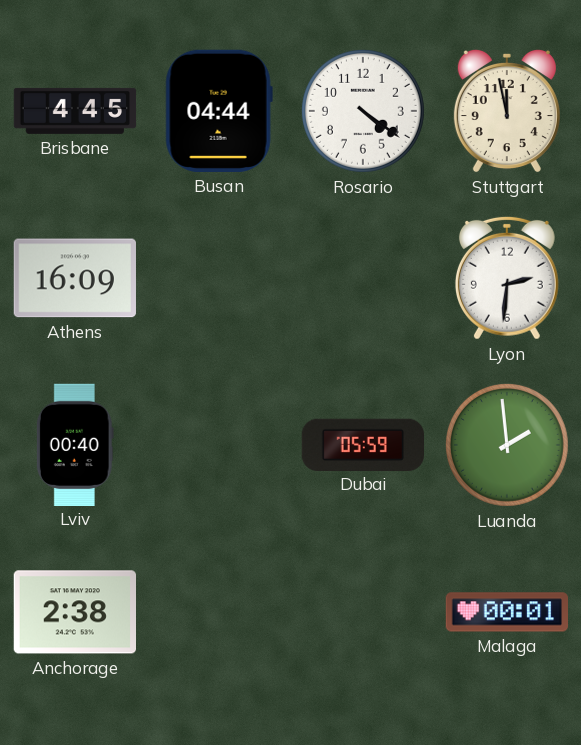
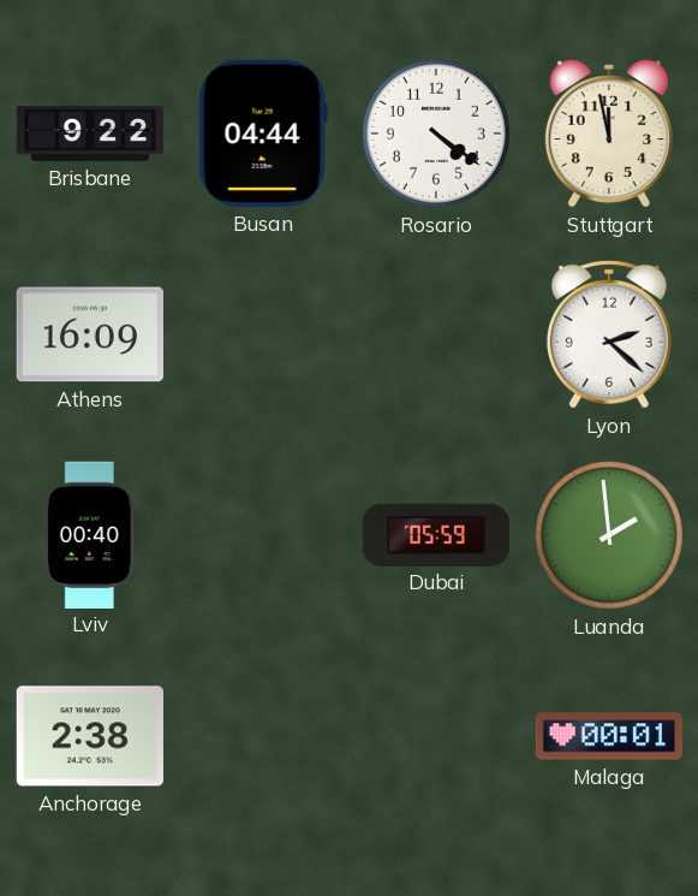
Brisbane: 4:45 -> 9:22 (90, 133)
Lyon: 2:31 -> 2:22 (609, 334)
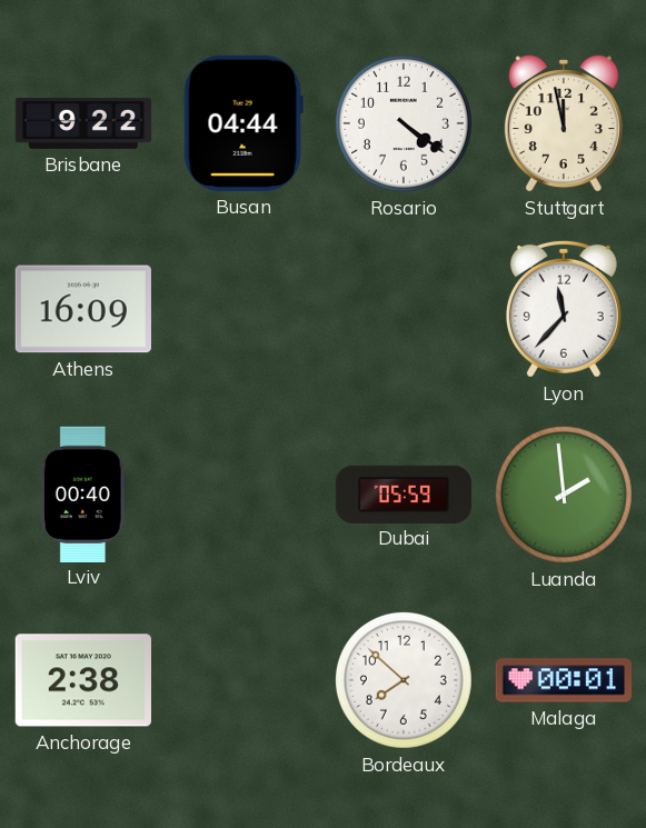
Lyon: 2:22 -> 11:37 (564, 309)
Bordeaux: none -> 7:52 (404, 680)
